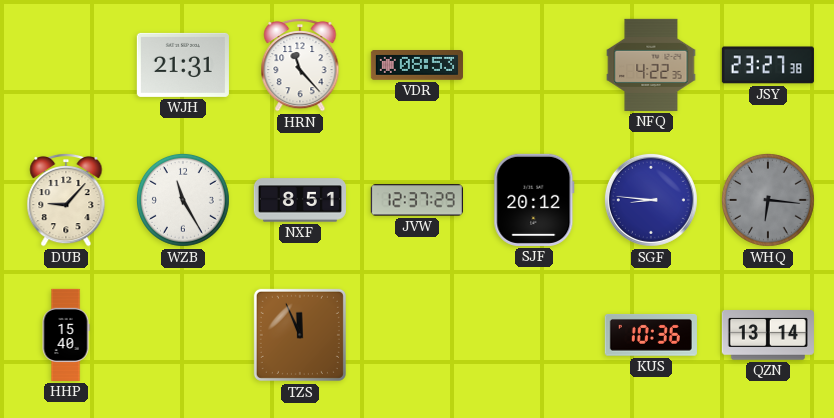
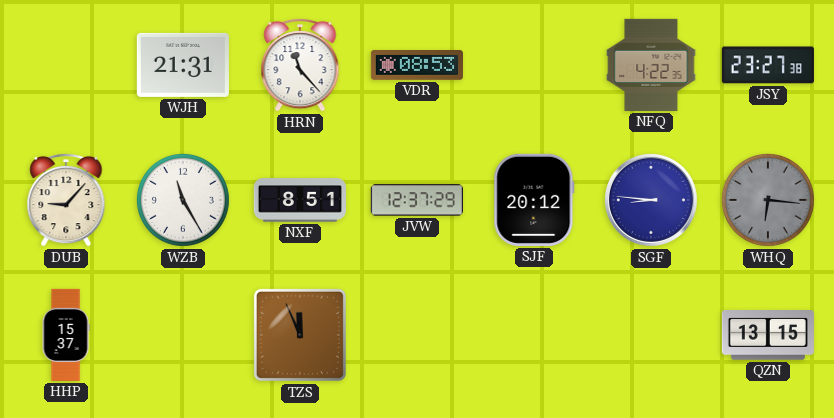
HHP: 15:40 -> 15:37 (66, 335)
KUS: 10:36 -> none (651, 335)
QZN: 13:14 -> 13:15 (768, 335)
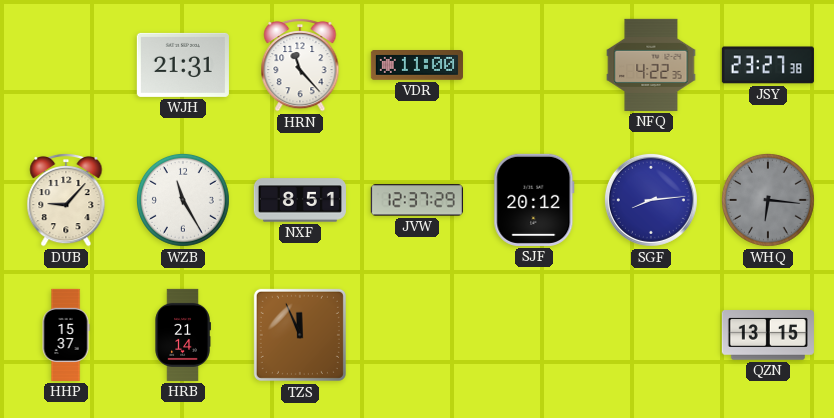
VDR: 08:53 -> 11:00 (417, 66)
SGF: 8:46 -> 8:14 (651, 200)
HRB: none -> 21:14 (183, 335)
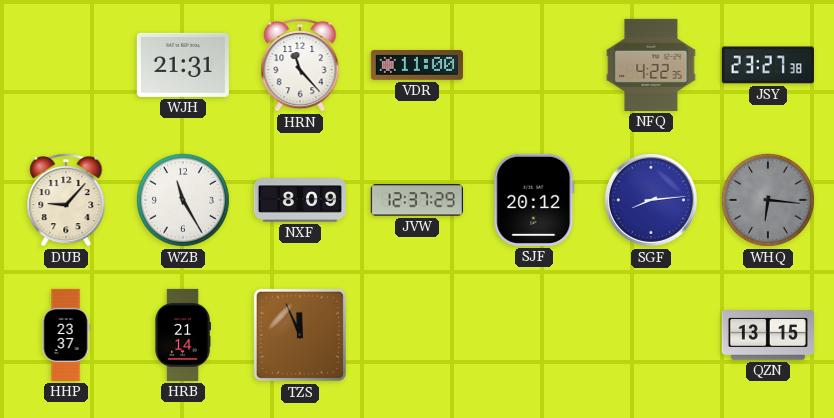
NXF: 8:51 -> 8:09 (300, 200)
HHP: 15:37 -> 23:37 (66, 335)
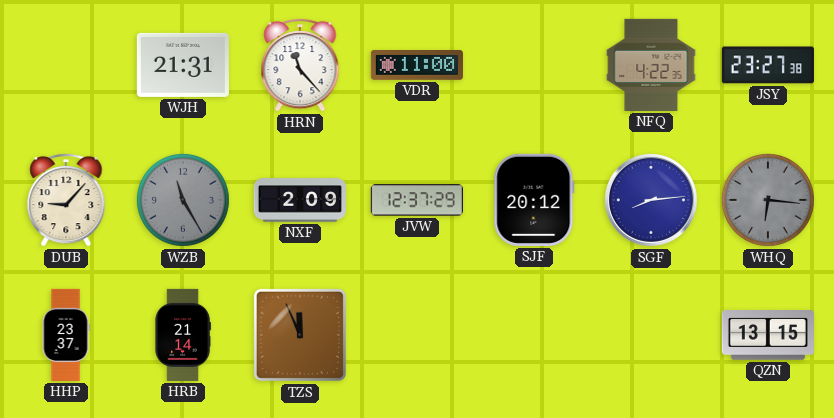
WZB dial: white -> grey (183, 200)
NXF: 8:09 -> 2:09 (300, 200)
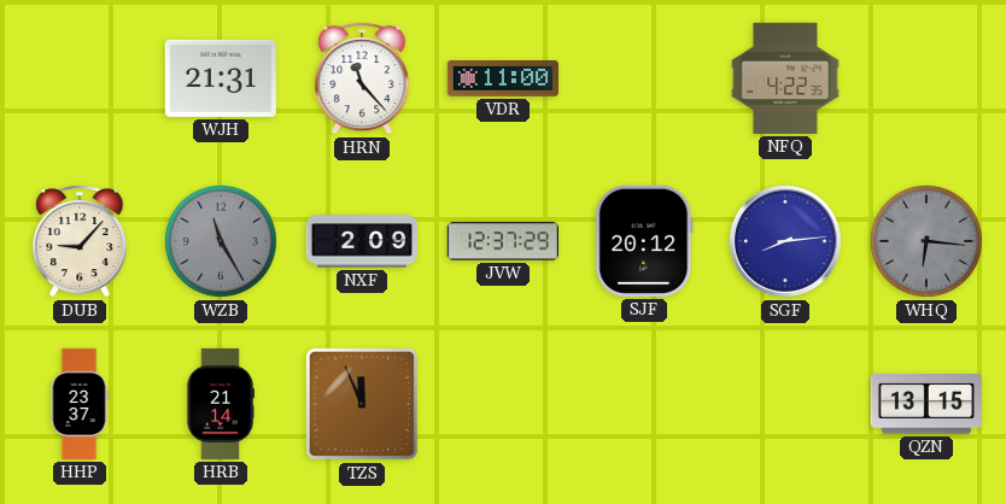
JSY: 23:27 -> none (768, 65)
